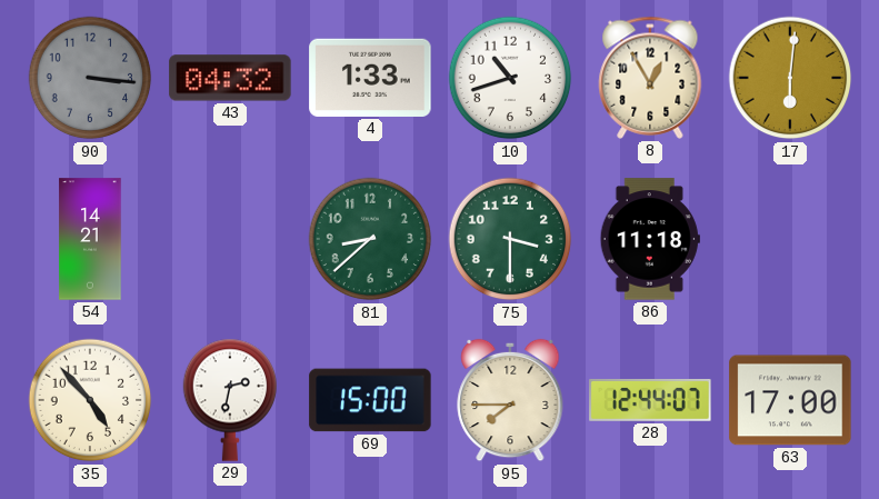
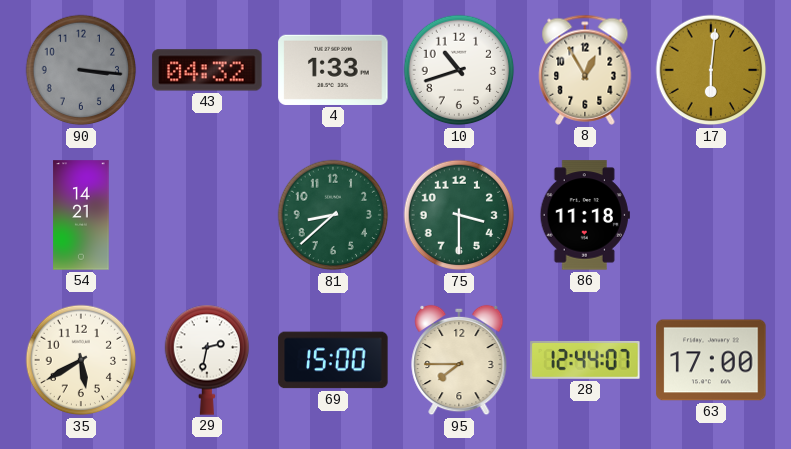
35: 4:53 -> 5:40 (81, 360)
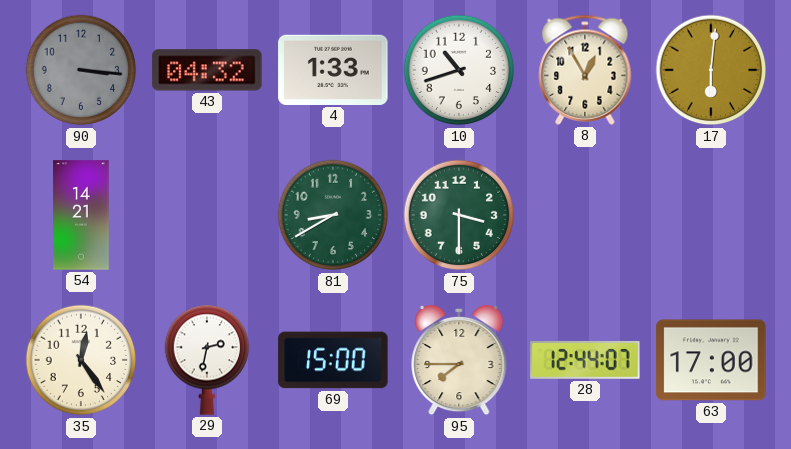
81: 8:38 -> 8:40 (333, 215)
86: 11:18 -> none (585, 215)
35: 5:40 -> 12:24 (81, 360)
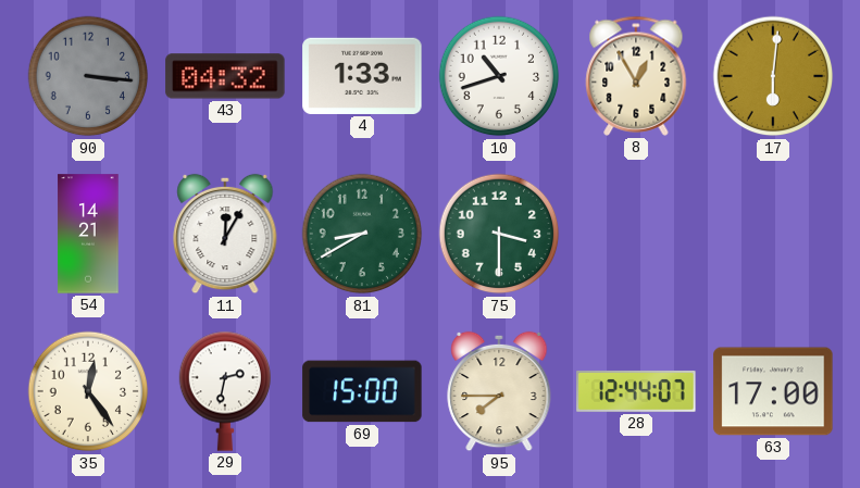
11: none -> 12:05 (225, 234)
